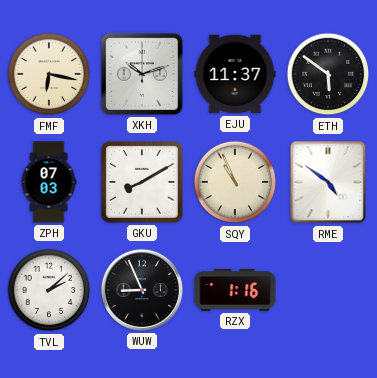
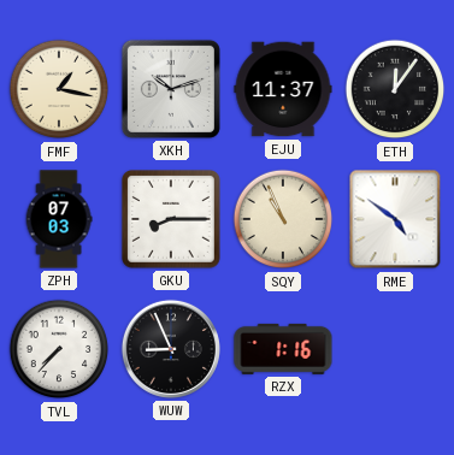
FMF: 6:17 -> 1:17 (59, 89)
ETH: 5:51 -> 12:06 (395, 89)
GKU: 8:10 -> 8:15 (172, 220)
TVL: 2:08 -> 7:37 (59, 349)
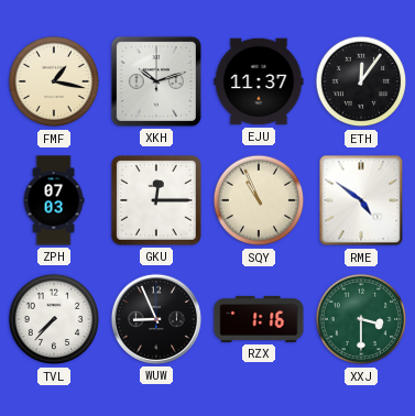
GKU: 8:15 -> 12:15 (157, 201)
XXJ: none -> 3:30 (361, 319)
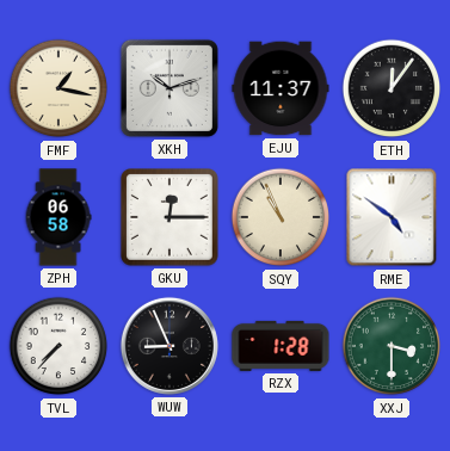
ZPH: 07:03 -> 06:58 (58, 217)
RZX: 1:16 -> 1:28 (281, 346)
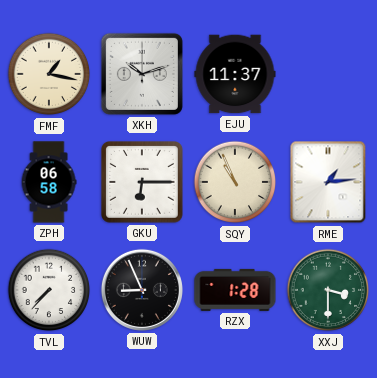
ETH: 12:06 -> none (392, 88)
GKU: 12:15 -> 6:15 (143, 183)
RME: 4:51 -> 1:14 (328, 182)
